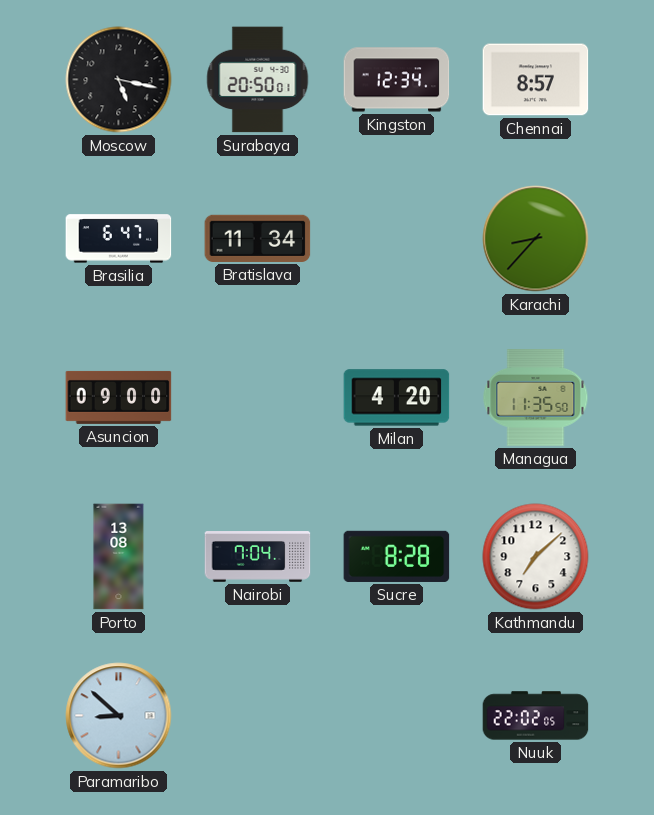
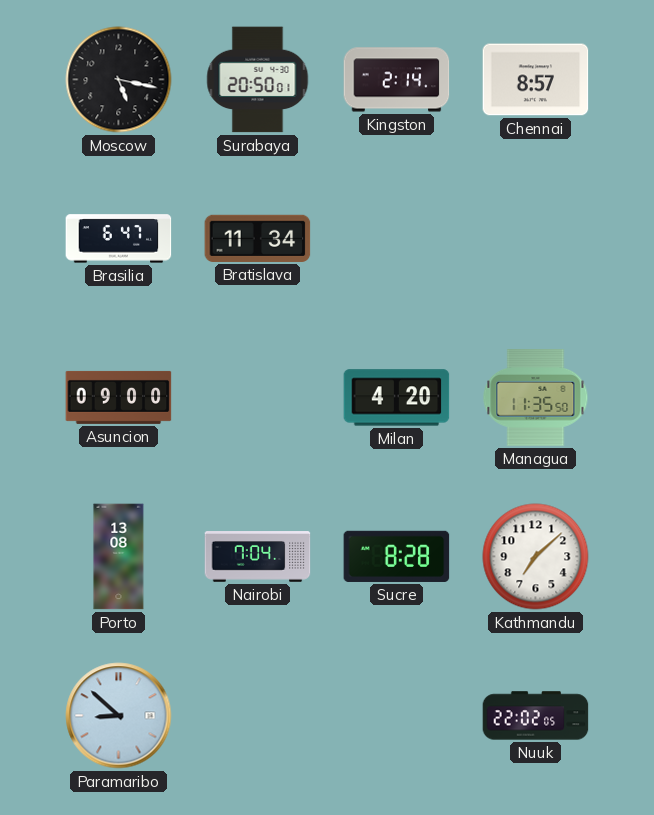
Kingston: 12:34 -> 2:14 (397, 80)
Karachi: 8:37 -> none (536, 239)
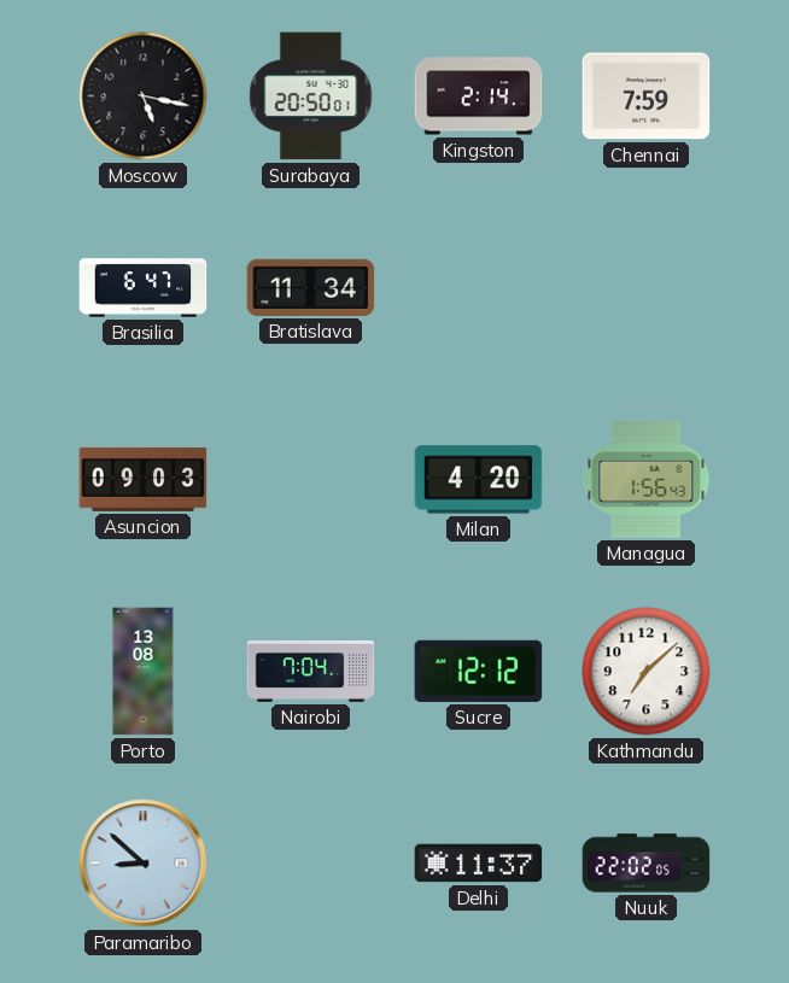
Chennai: 8:57 -> 7:59 (647, 96)
Asuncion: 09:00 -> 09:03 (144, 479)
Managua: 11:35 -> 1:56 (647, 480)
Sucre: 8:28 -> 12:12 (479, 671)
Delhi: none -> 11:37 (479, 864)
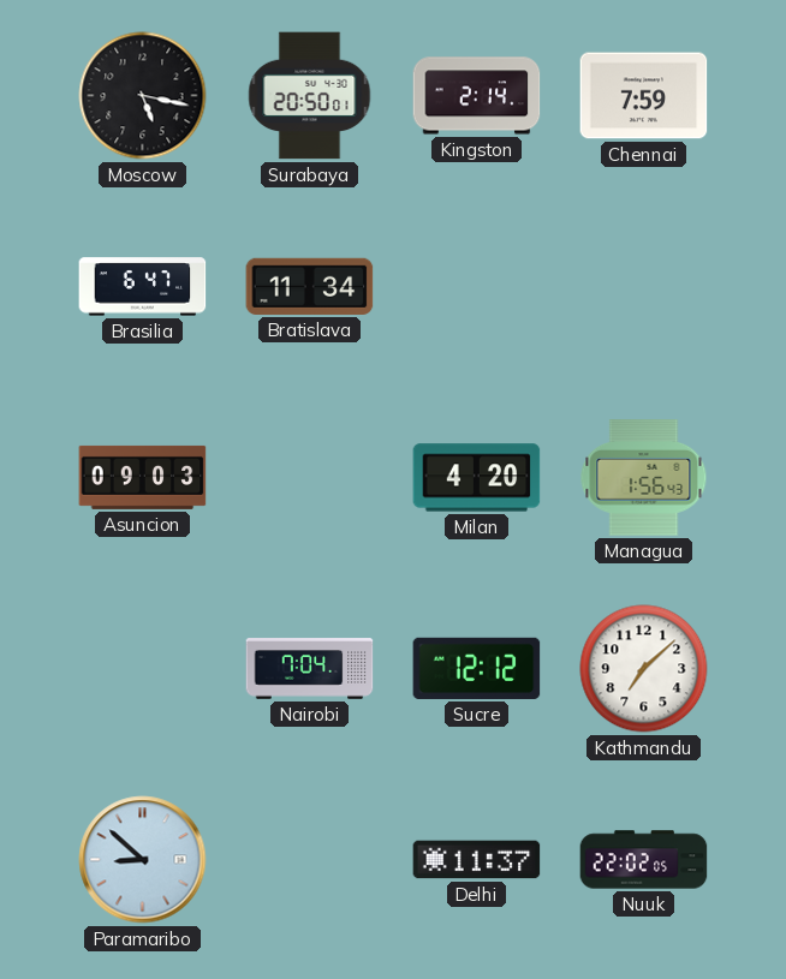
Porto: 13:08 -> none (144, 672)
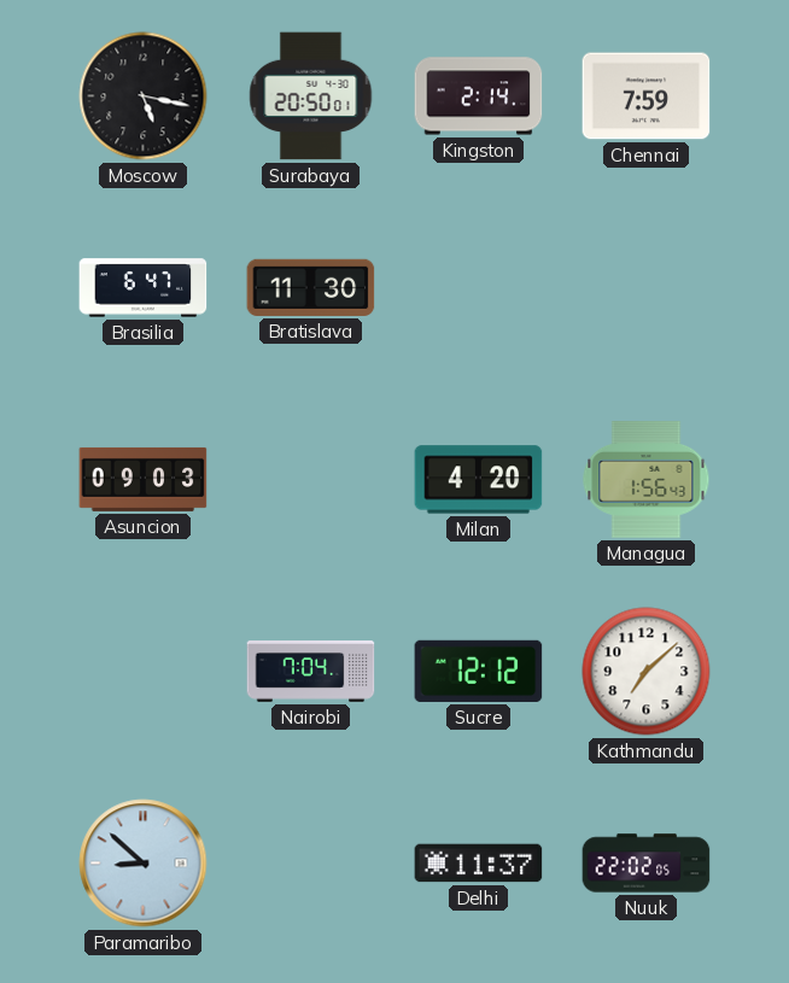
Bratislava: 11:34 -> 11:30 (311, 287)
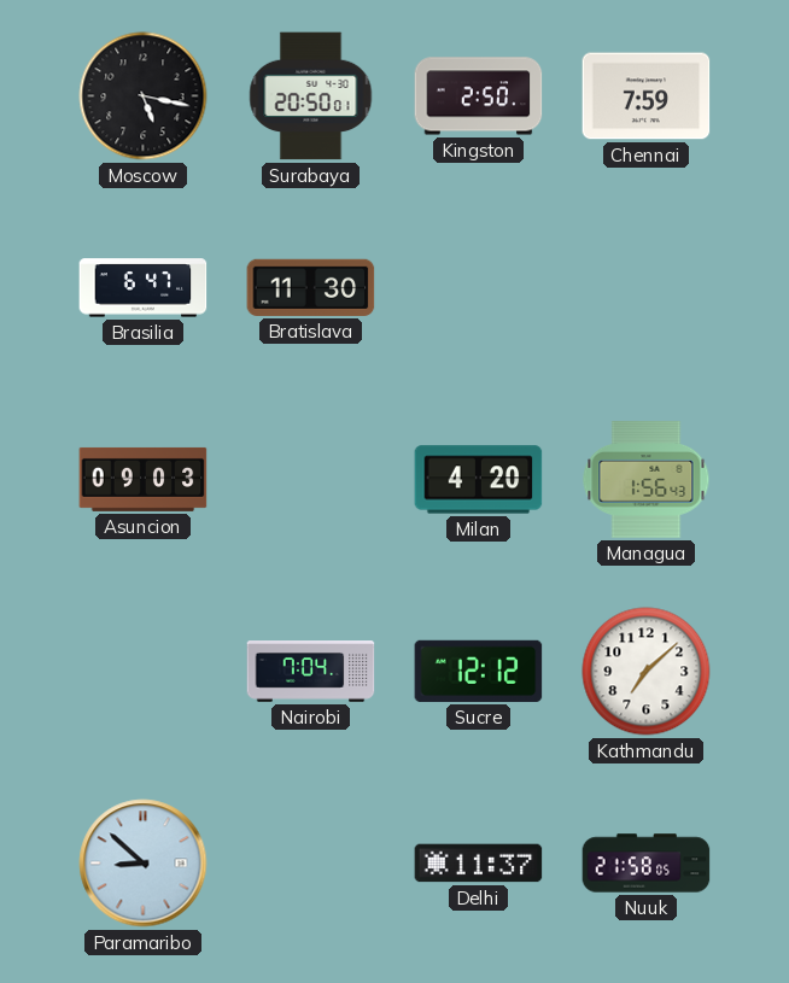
Kingston: 2:14 -> 2:50 (479, 96)
Nuuk: 22:02 -> 21:58 (647, 864)
